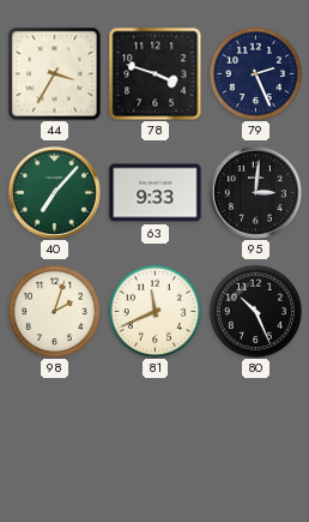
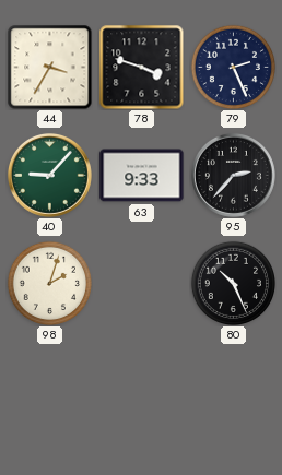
40: 7:07 -> 9:07 (49, 175)
95: 3:01 -> 2:37 (233, 175)
81: 11:41 -> none (154, 311)
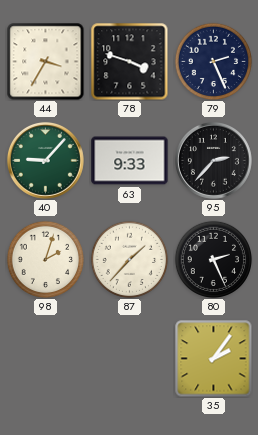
87: none -> 1:37 (129, 259)
80: 10:26 -> 2:26 (213, 259)
35: none -> 2:06 (213, 358)
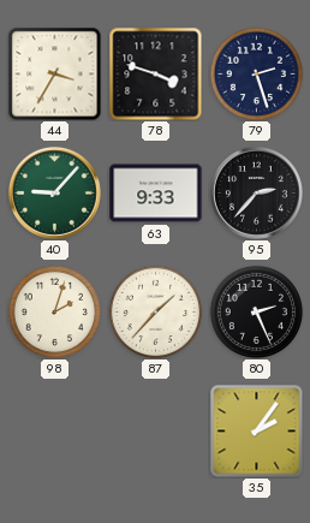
79: 2:26 -> 2:27 (256, 73)
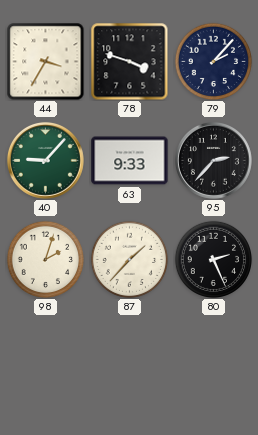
79: 2:27 -> 2:07 (213, 61)
35: 2:06 -> none (256, 430)
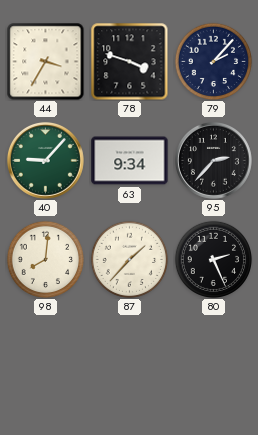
63: 9:33 -> 9:34 (130, 161)
98: 2:03 -> 8:01 (45, 259)
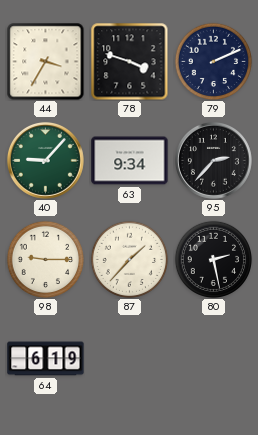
79: 2:07 -> 2:11 (213, 61)
98: 8:01 -> 9:15 (45, 259)
80: 2:26 -> 2:28 (213, 259)
64: none -> 6:19 (46, 359)
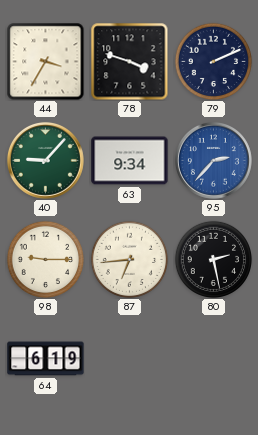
95 dial: black -> blue (213, 160)
87: 1:37 -> 6:44 (129, 259)
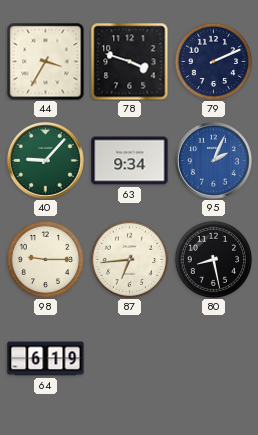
95: 2:37 -> 2:04 (213, 160)
80: 2:28 -> 8:28 (213, 259)
